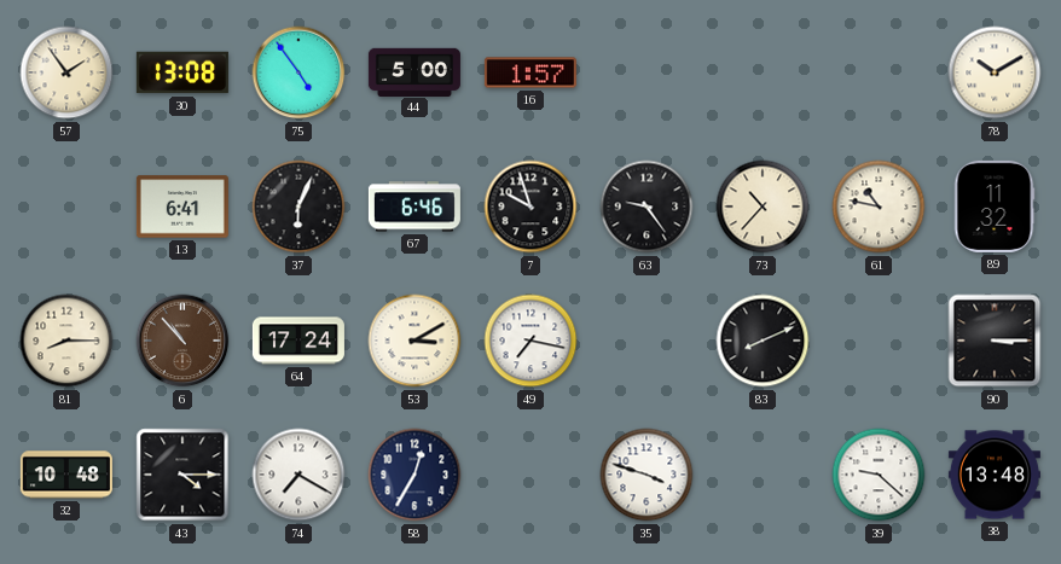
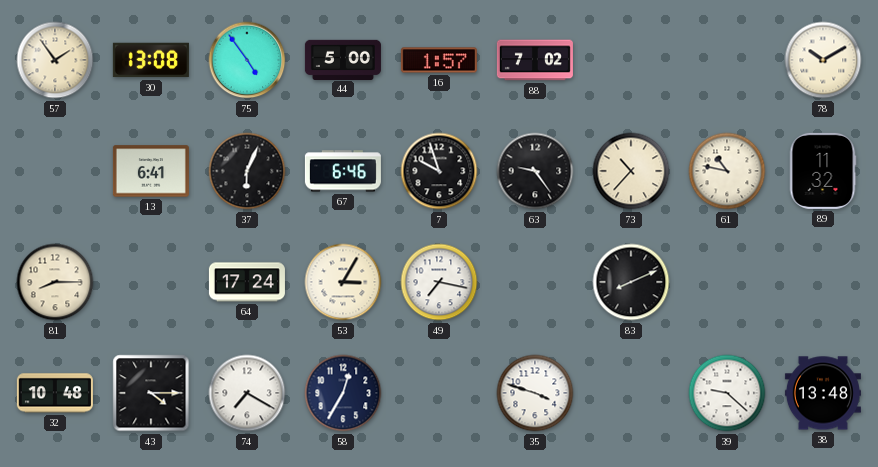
88: none -> 7:02 (535, 60)
6: 10:53 -> none (182, 341)
53: 3:10 -> 3:05 (343, 282)
90: 3:15 -> none (995, 341)
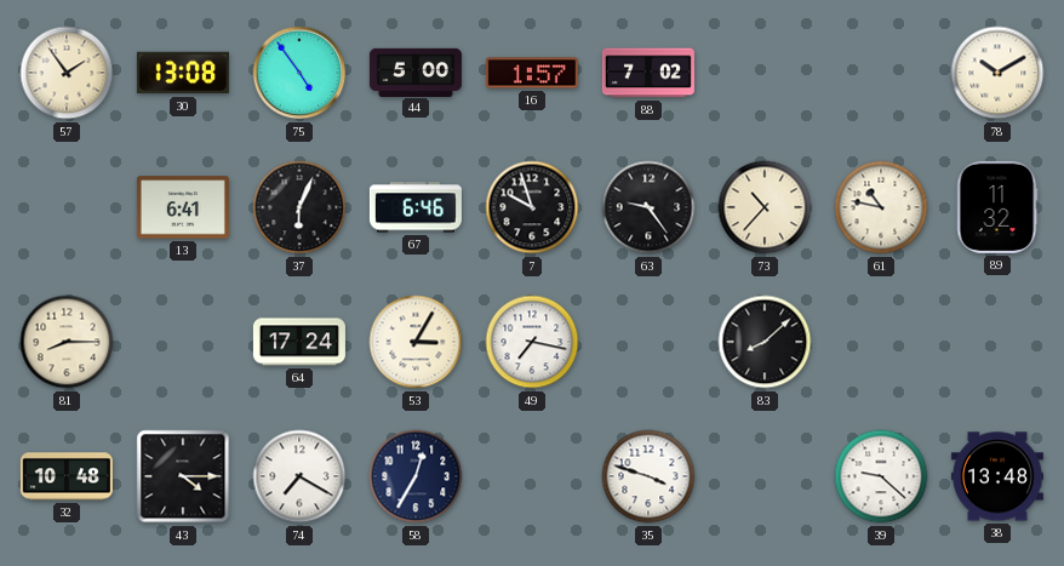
83: 8:11 -> 8:08 (765, 342)
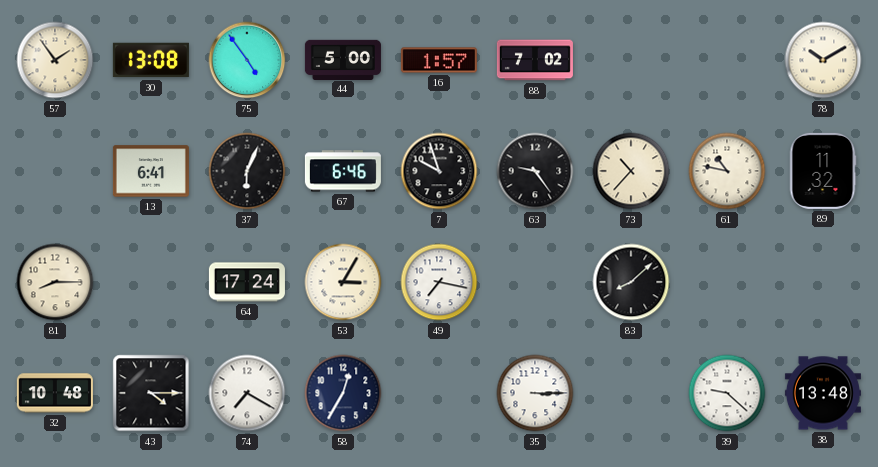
35: 3:48 -> 3:15 (535, 393)
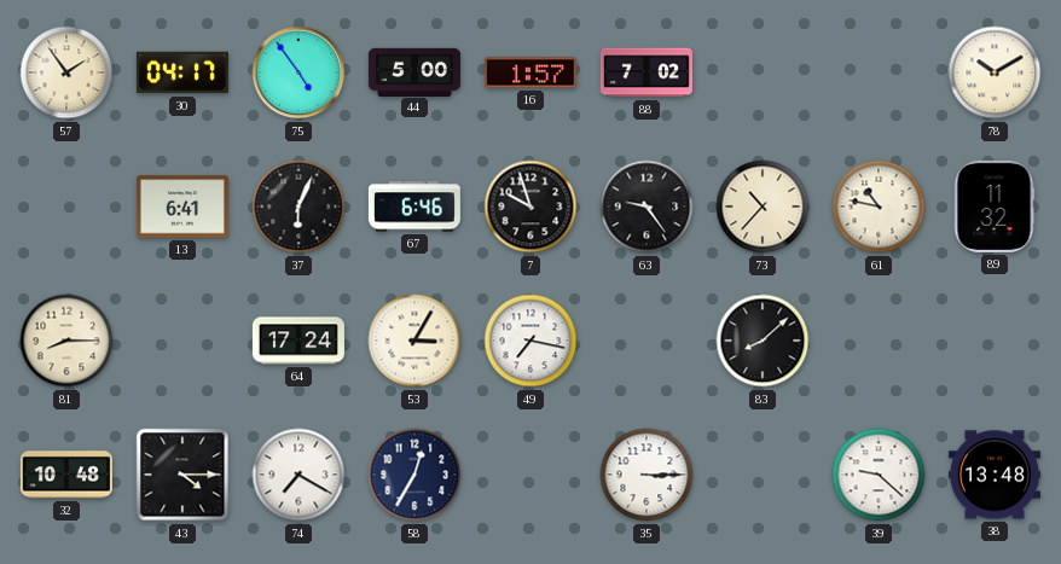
30: 13:08 -> 04:17 (182, 72)
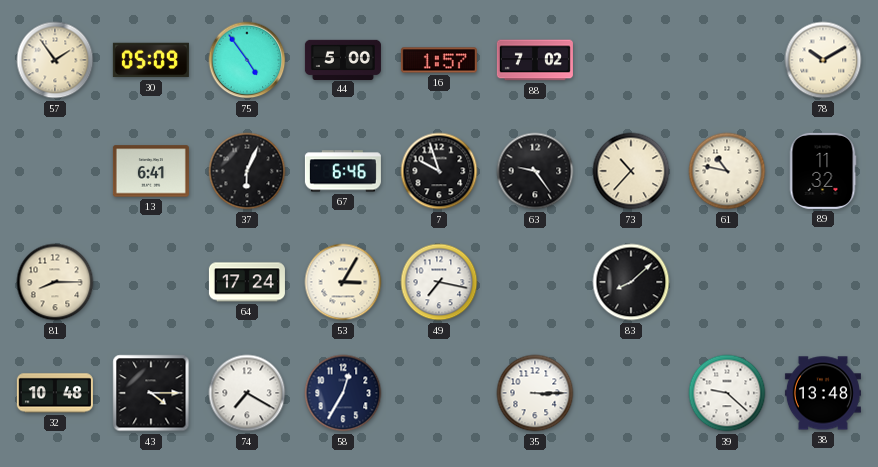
30: 04:17 -> 05:09 (151, 60)
